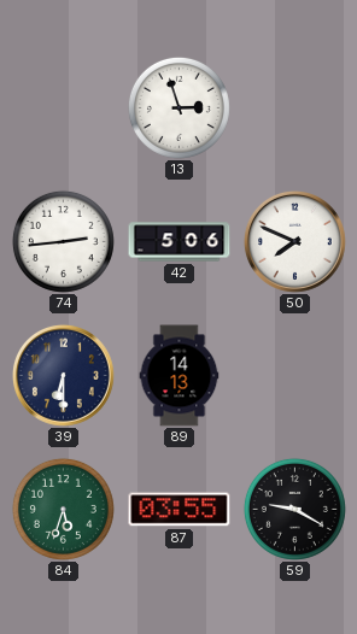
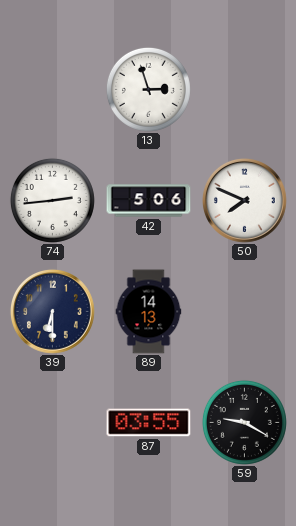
84: 5:33 -> none (63, 509)
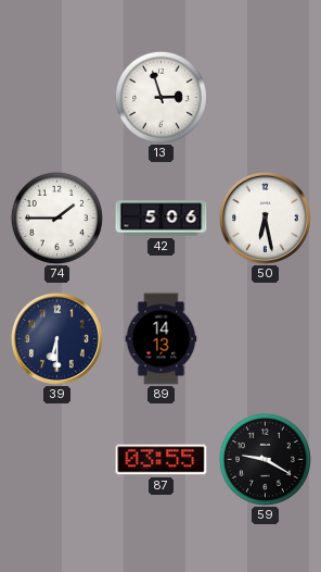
74: 2:44 -> 1:45 (56, 217)
50: 7:49 -> 6:28 (265, 217)
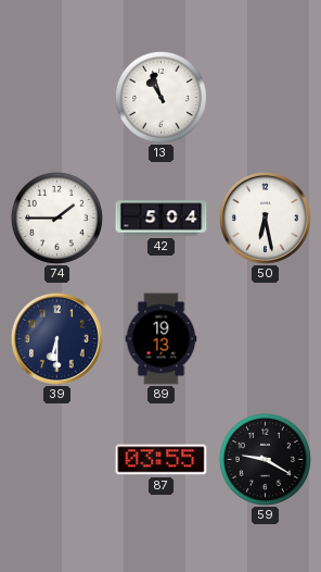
13: 2:57 -> 10:57 (160, 97)
42: 5:06 -> 5:04 (162, 219)
89: 14:13 -> 19:13 (162, 339)
